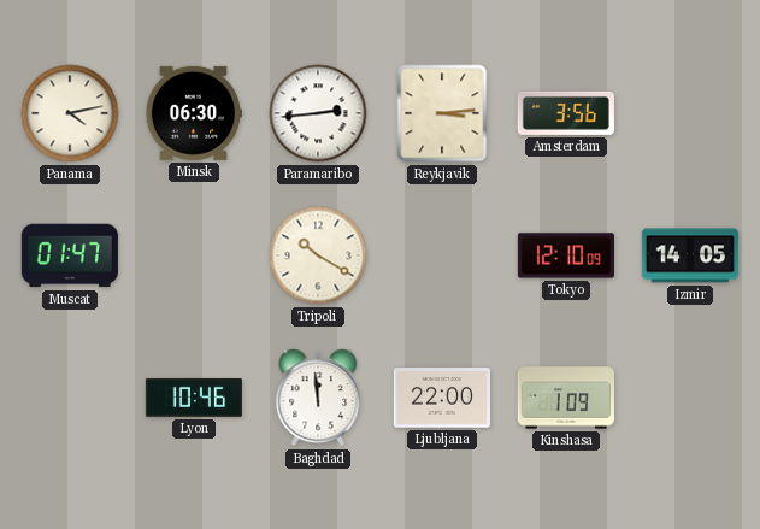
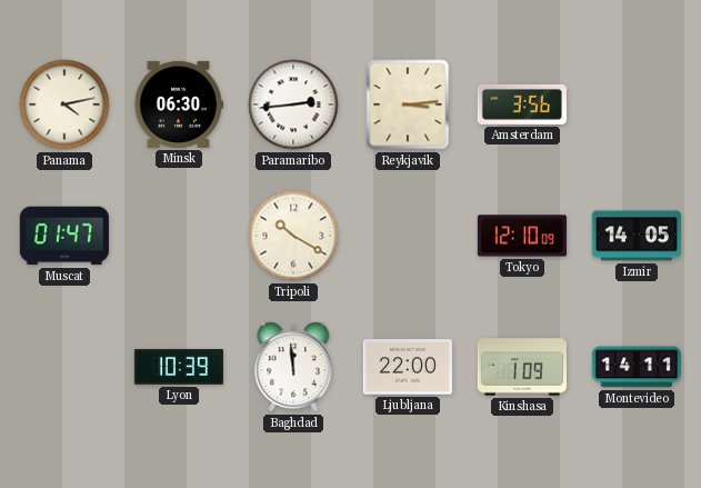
Lyon: 10:46 -> 10:39 (179, 367)
Montevideo: none -> 14:11 (637, 367)
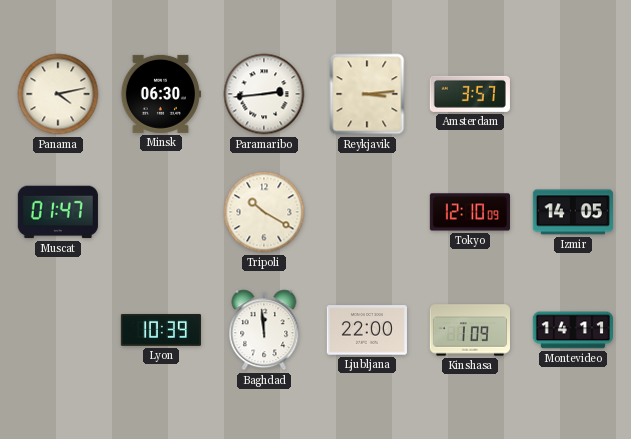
Amsterdam: 3:56 -> 3:57 (470, 94)
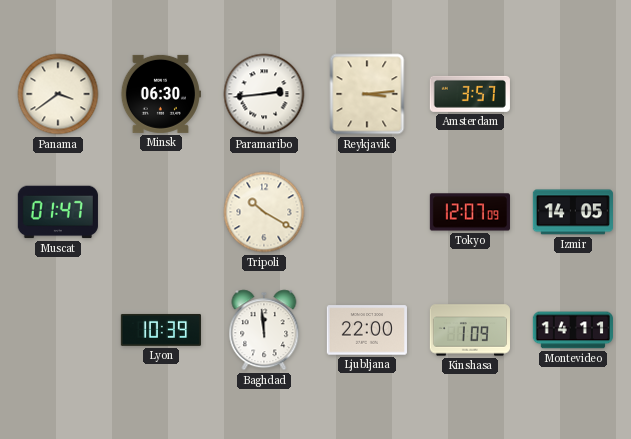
Panama: 4:13 -> 3:39 (58, 94)
Tokyo: 12:10 -> 12:07 (470, 212)
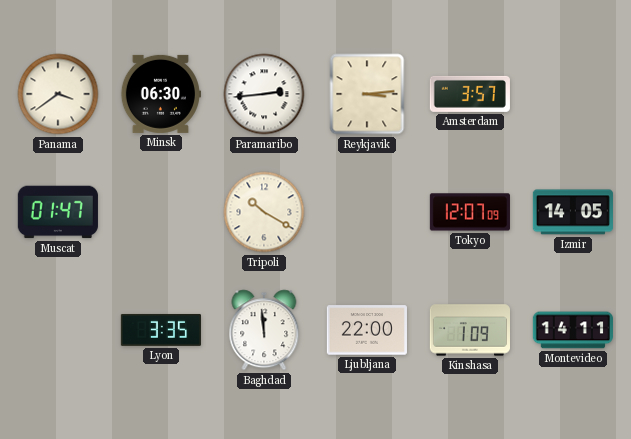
Lyon: 10:39 -> 3:35 (161, 330)
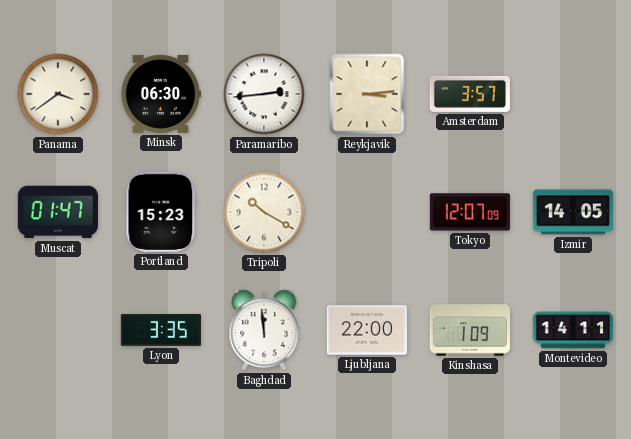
Portland: none -> 15:23 (161, 212)
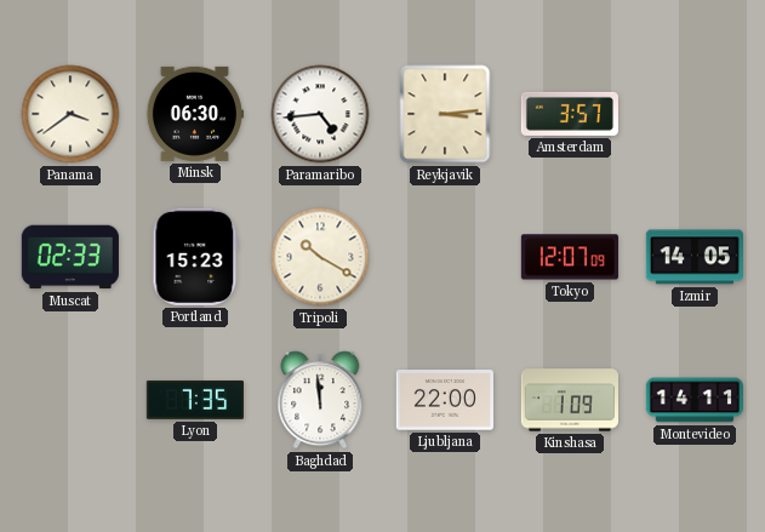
Paramaribo: 2:44 -> 4:44 (320, 114)
Muscat: 01:47 -> 02:33 (70, 257)
Lyon: 3:35 -> 7:35 (195, 400)
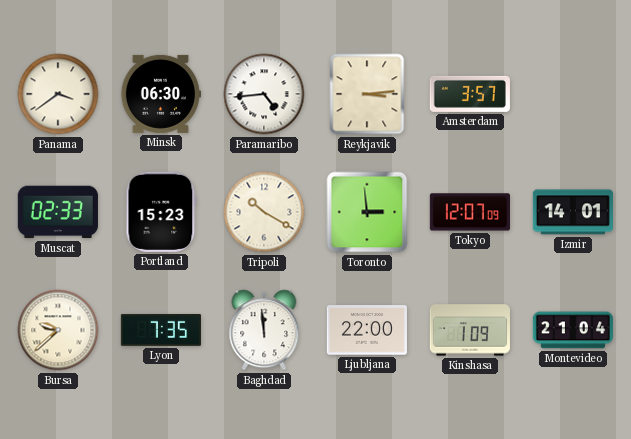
Toronto: none -> 2:59 (367, 212)
Izmir: 14:05 -> 14:01 (573, 212)
Bursa: none -> 9:38 (58, 330)
Montevideo: 14:11 -> 21:04 (573, 330)
